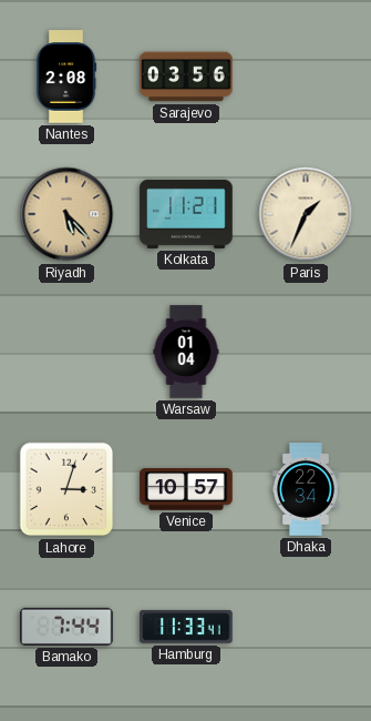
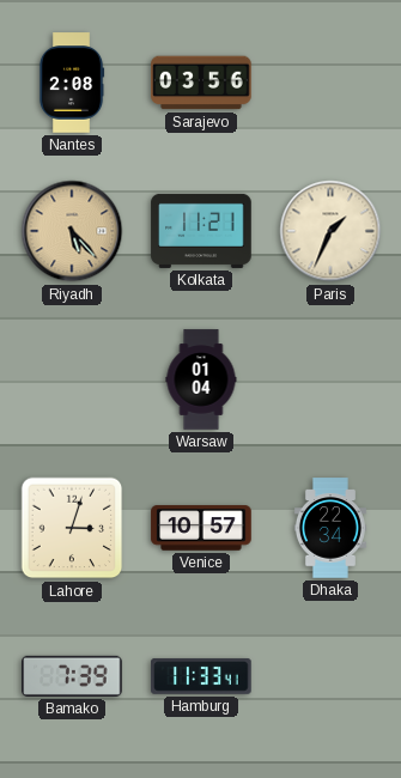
Bamako: 7:44 -> 7:39 (72, 676)
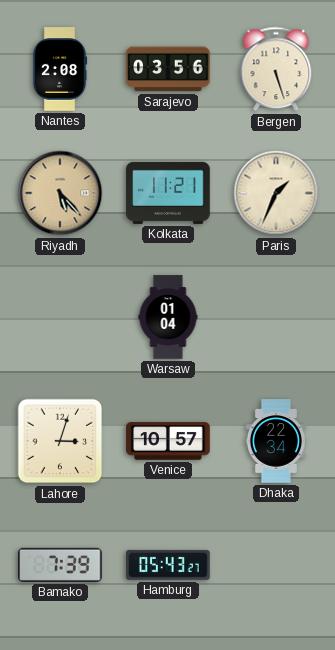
Bergen: none -> 5:27 (276, 69)
Hamburg: 11:33 -> 05:43 (168, 565)
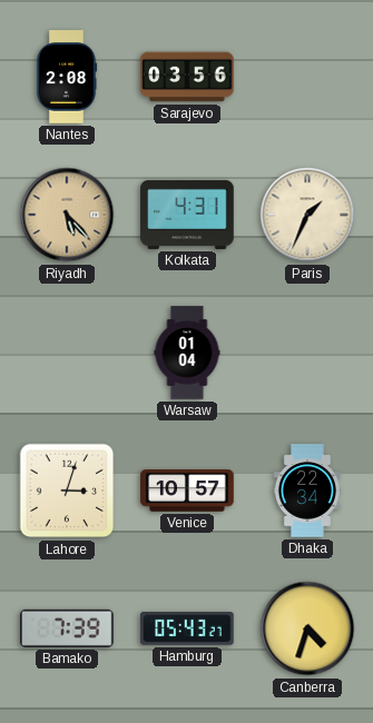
Bergen: 5:27 -> none (276, 69)
Kolkata: 11:21 -> 4:31 (187, 215)
Canberra: none -> 4:33 (307, 628)
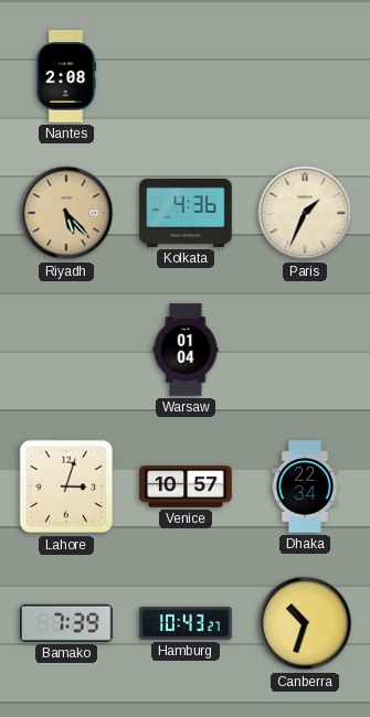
Sarajevo: 03:56 -> none (187, 77)
Kolkata: 4:31 -> 4:36 (186, 213)
Hamburg: 05:43 -> 10:43 (186, 623)
Canberra: 4:33 -> 10:33 (305, 623)
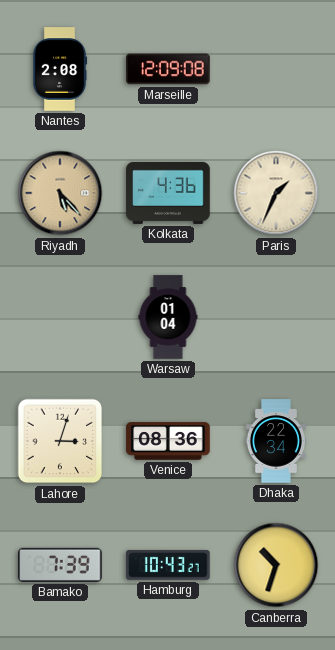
Marseille: none -> 12:09 (168, 69)
Venice: 10:57 -> 08:36 (168, 441)
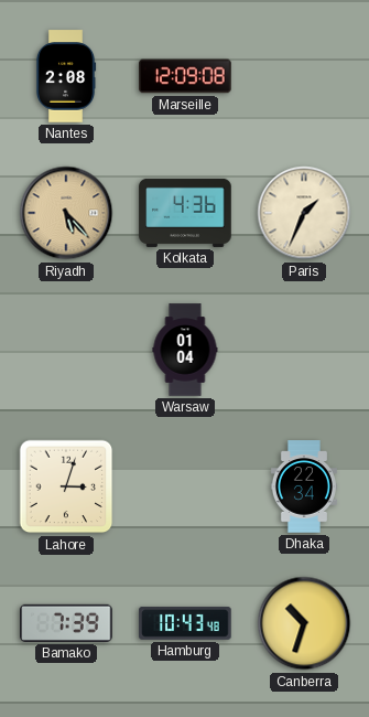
Venice: 08:36 -> none (168, 441)
Hamburg: 10:43:27 -> 10:43:48 (185, 623)
